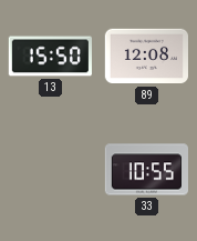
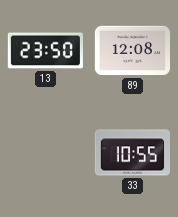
13: 15:50 -> 23:50 (45, 51)
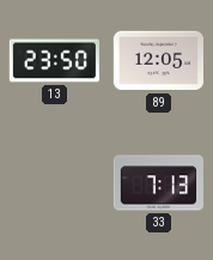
89: 12:08 -> 12:05 (158, 61)
33: 10:55 -> 7:13 (158, 183)
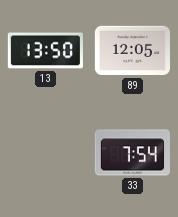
13: 23:50 -> 13:50 (45, 51)
33: 7:13 -> 7:54 (132, 153)
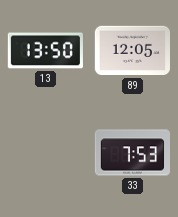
33: 7:54 -> 7:53 (132, 153)
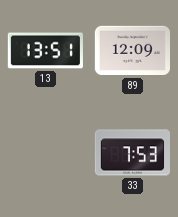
13: 13:50 -> 13:51 (45, 51)
89: 12:05 -> 12:09 (132, 51)
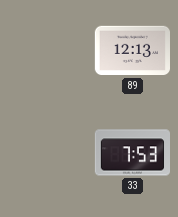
13: 13:51 -> none (45, 51)
89: 12:09 -> 12:13 (132, 51)
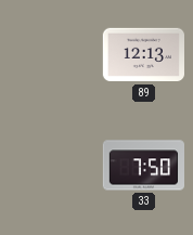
33: 7:53 -> 7:50 (143, 166)
